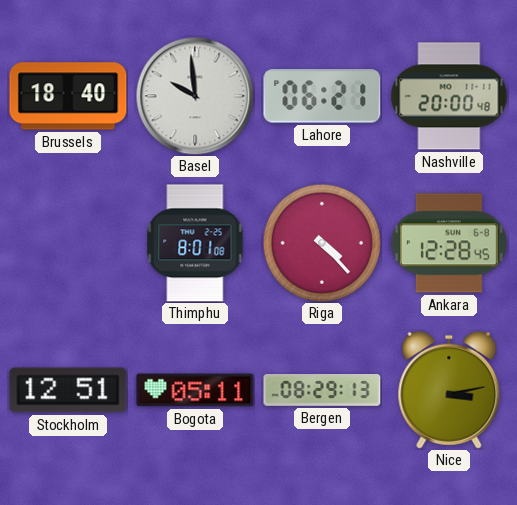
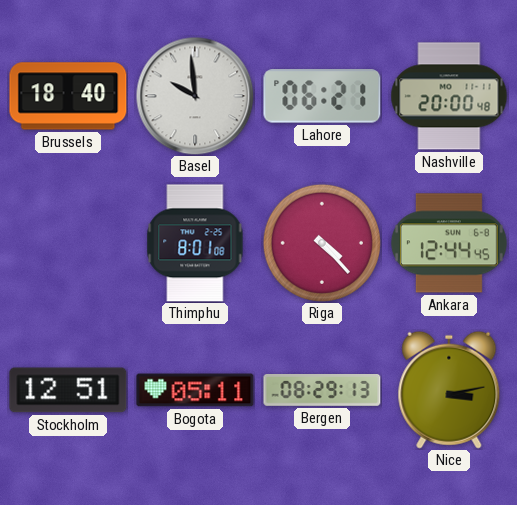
Ankara: 12:28 -> 12:44 (449, 243)
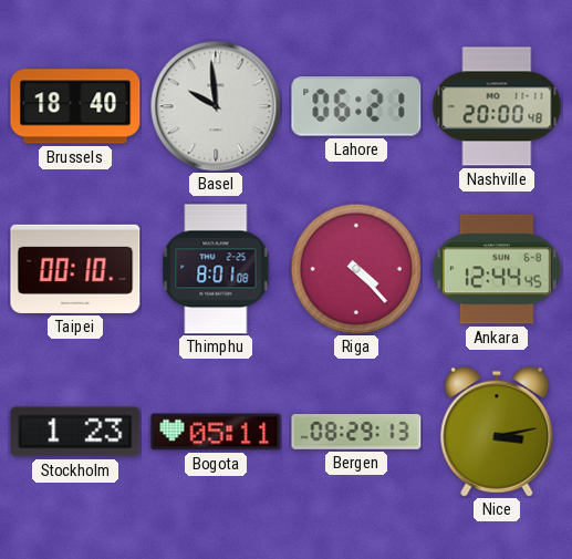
Taipei: none -> 00:10 (75, 269)
Stockholm: 12:51 -> 1:23 (75, 432)
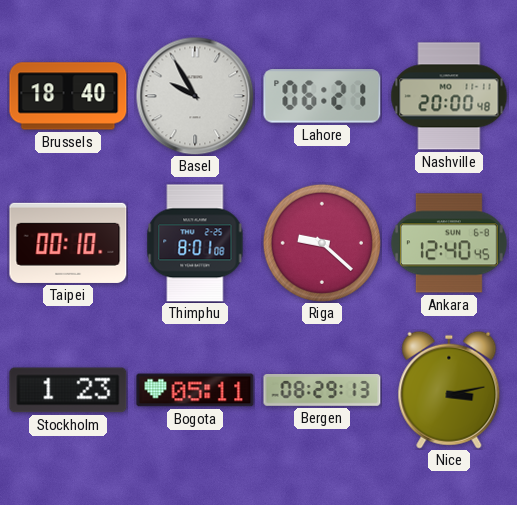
Basel: 9:59 -> 9:55 (195, 96)
Riga: 4:23 -> 9:22 (322, 243)
Ankara: 12:44 -> 12:40 (449, 243)
